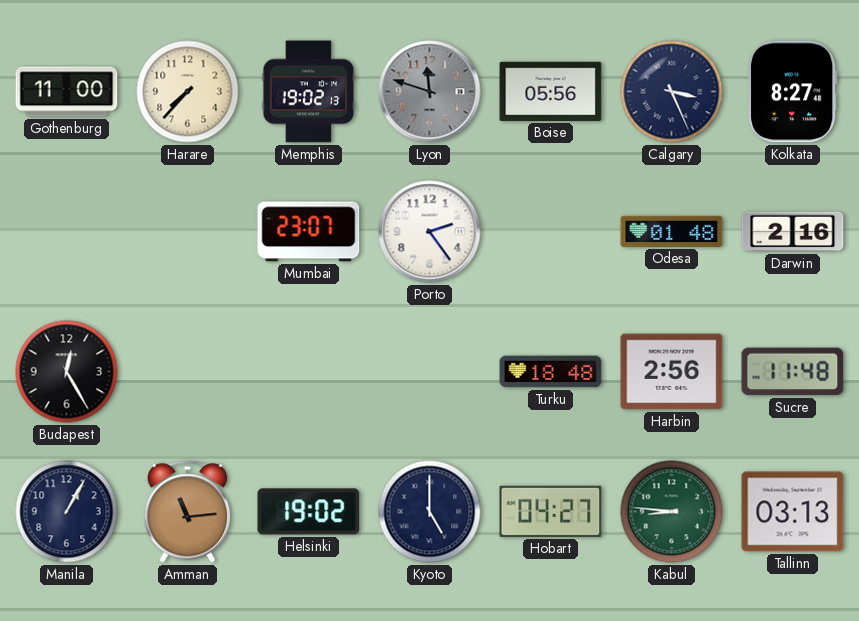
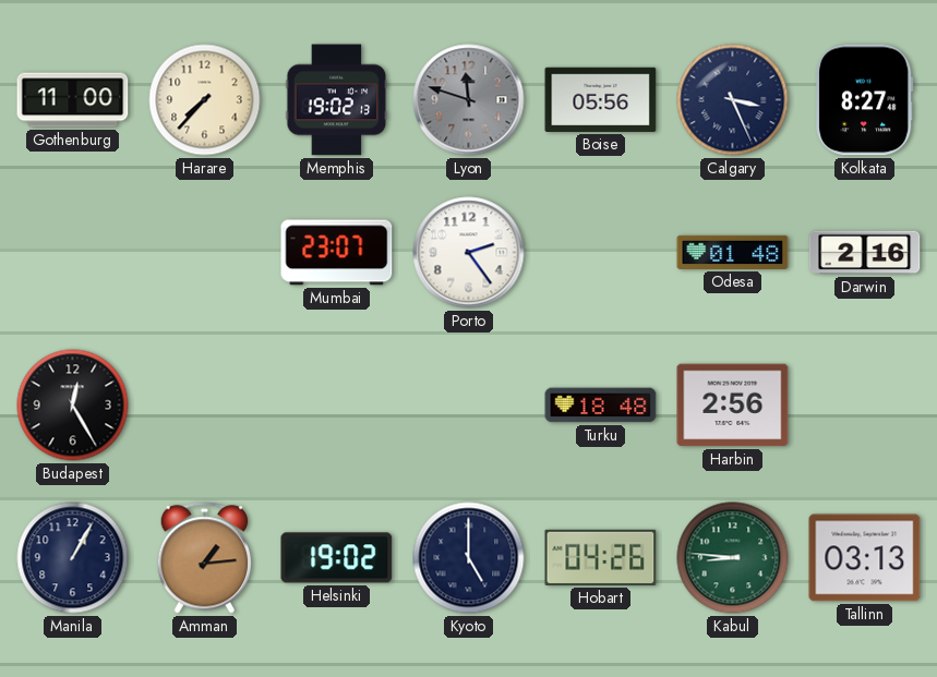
Sucre: 11:48 -> none (793, 372)
Amman: 11:14 -> 1:14 (205, 558)
Hobart: 04:27 -> 04:26 (601, 557)
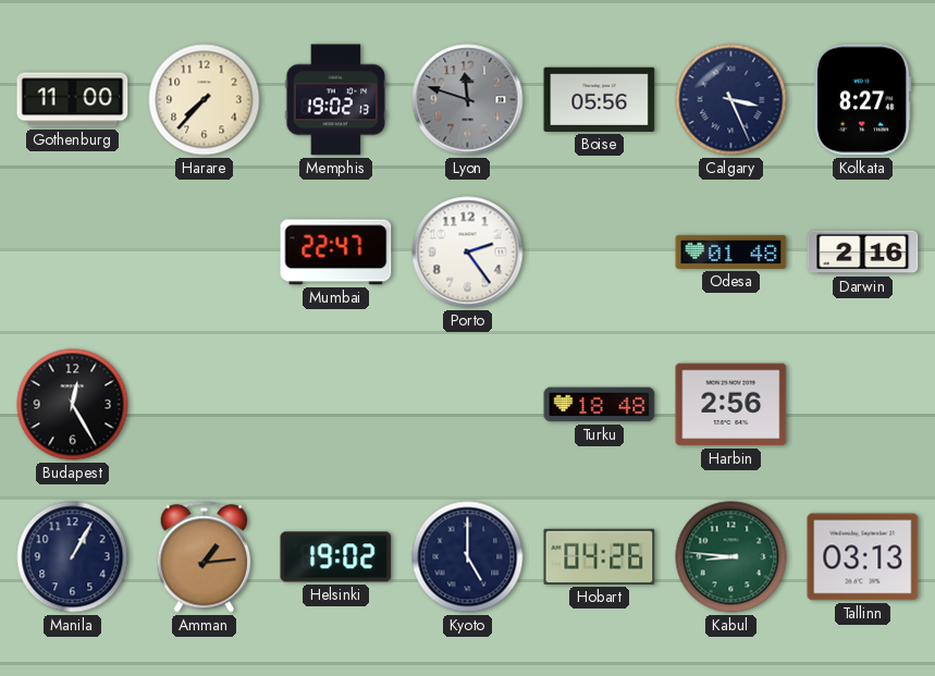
Mumbai: 23:07 -> 22:47 (336, 253)
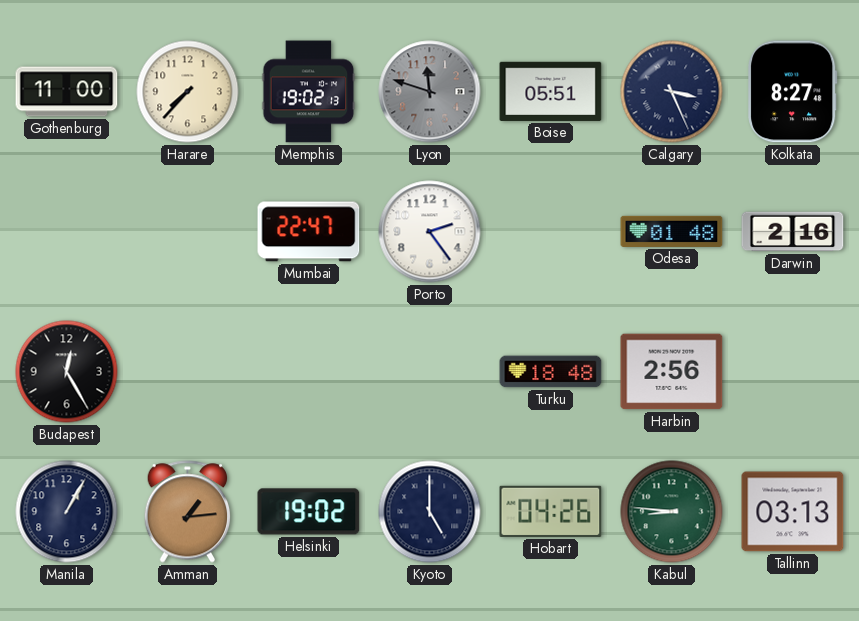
Boise: 05:56 -> 05:51 (551, 91)
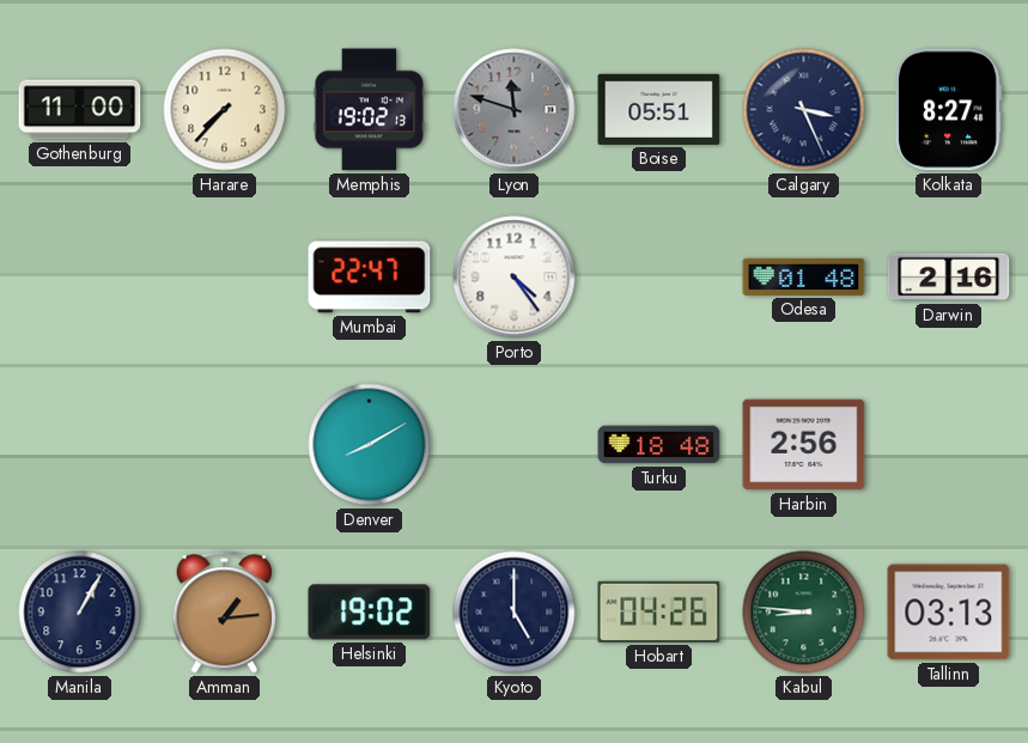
Porto: 2:24 -> 4:24 (515, 278)
Budapest: 12:25 -> none (67, 372)
Denver: none -> 8:10 (370, 445)
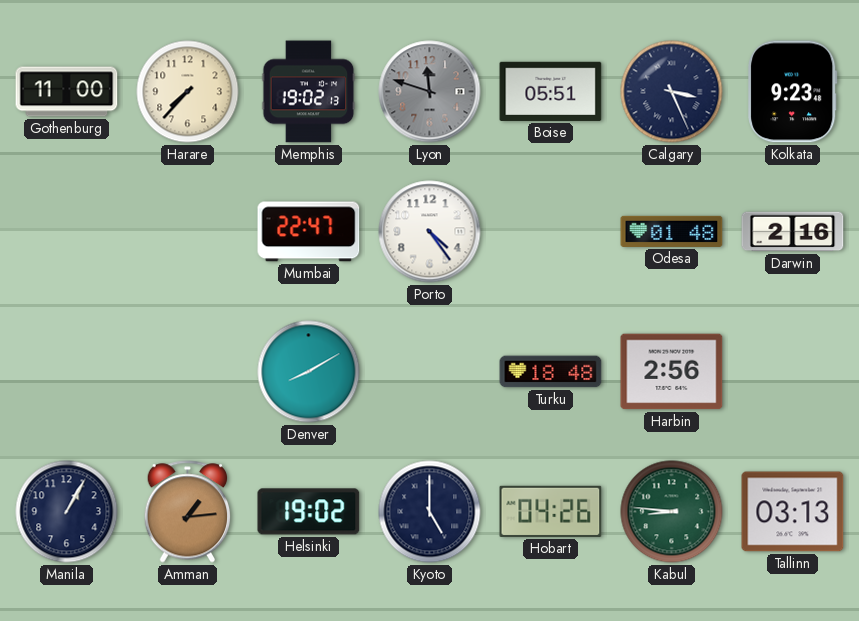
Kolkata: 8:27 -> 9:23 (793, 92)
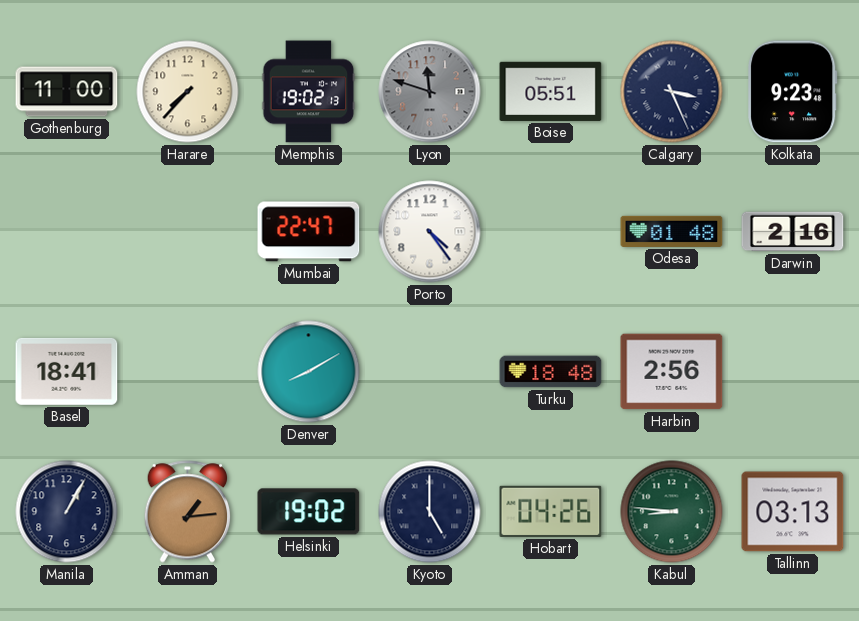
Basel: none -> 18:41 (67, 371)
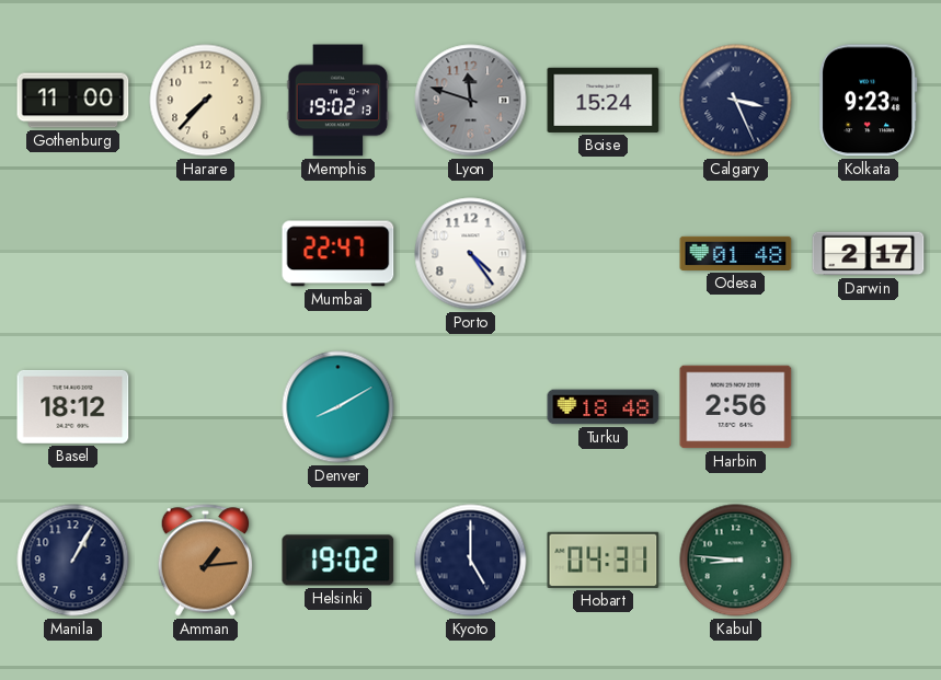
Boise: 05:51 -> 15:24 (604, 100)
Darwin: 2:16 -> 2:17 (869, 254)
Basel: 18:41 -> 18:12 (73, 406)
Hobart: 04:26 -> 04:31 (604, 560)
Tallinn: 03:13 -> none (793, 512)
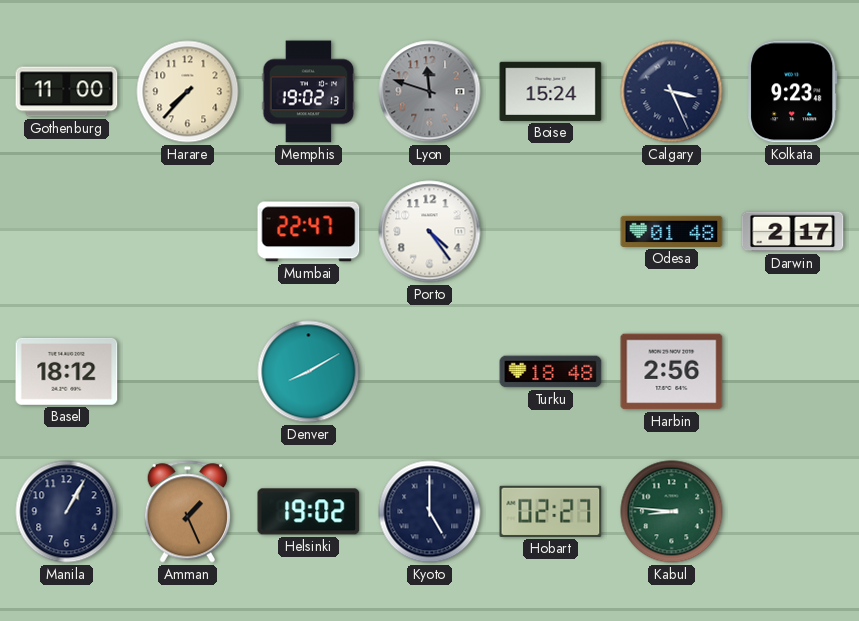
Amman: 1:14 -> 1:26 (188, 512)
Hobart: 04:31 -> 02:27 (551, 511)
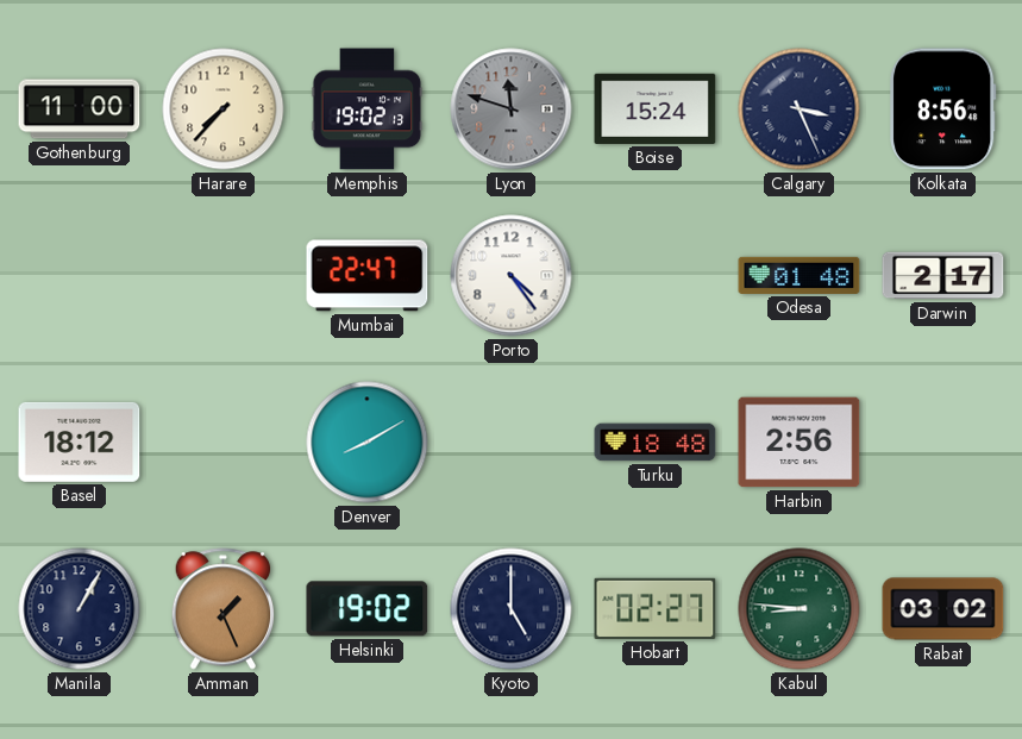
Kolkata: 9:23 -> 8:56 (943, 109)
Rabat: none -> 03:02 (943, 609)
